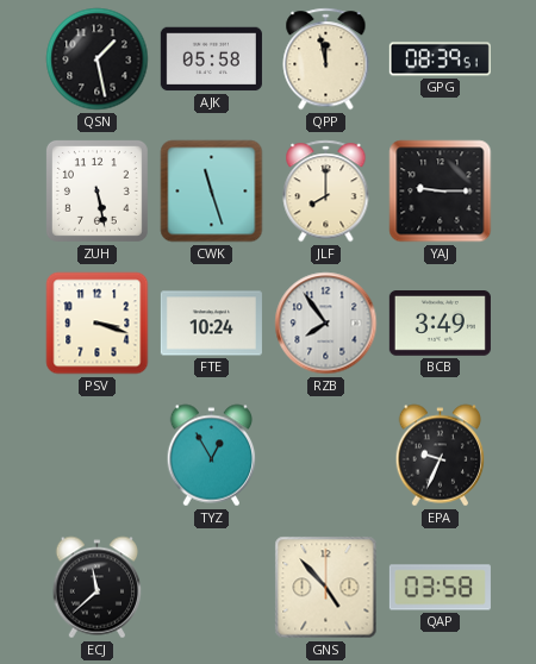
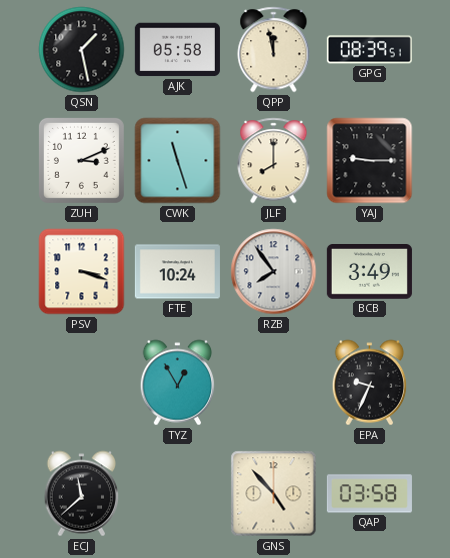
ZUH: 5:28 -> 3:11 (81, 160)
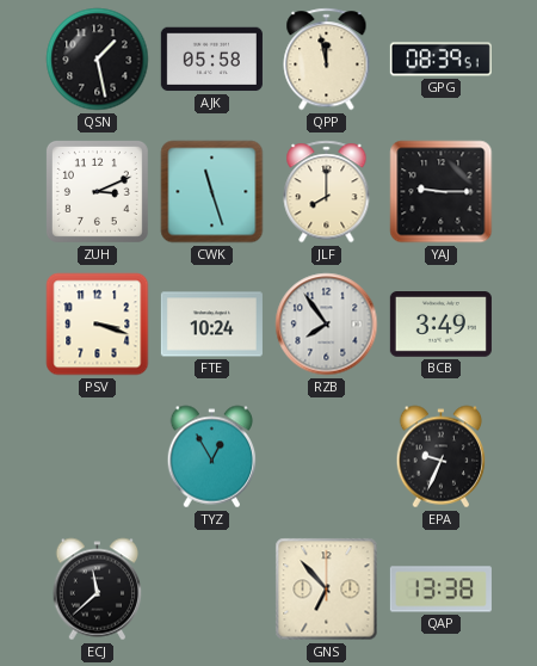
GNS: 4:53 -> 6:53 (327, 590)
QAP: 03:58 -> 13:38 (440, 590)
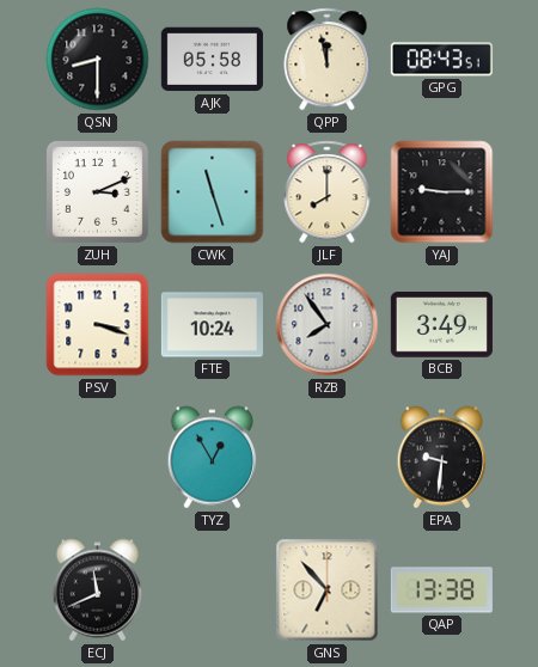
QSN: 1:28 -> 8:30 (98, 60)
GPG: 08:39 -> 08:43 (441, 60)
EPA: 9:34 -> 9:31 (442, 458)
ECJ: 11:38 -> 11:41 (98, 590)
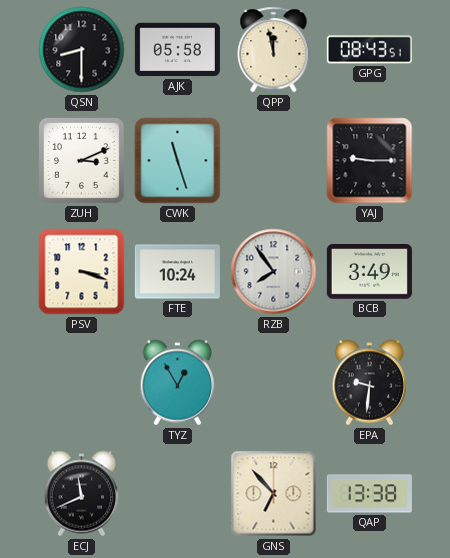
JLF: 8:00 -> none (328, 192)
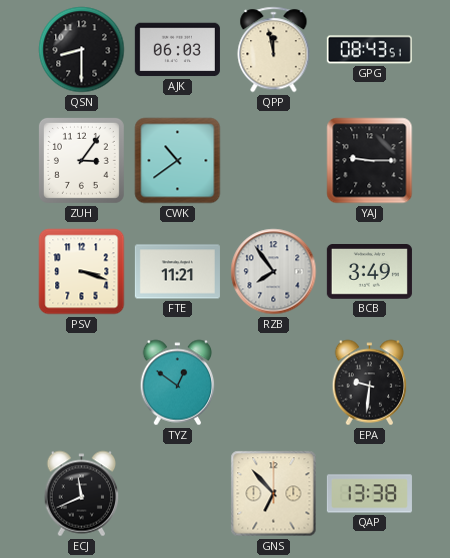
AJK: 05:58 -> 06:03 (177, 50)
ZUH: 3:11 -> 3:06 (81, 160)
CWK: 11:27 -> 10:39 (178, 161)
FTE: 10:24 -> 11:21 (177, 272)
TYZ: 12:55 -> 12:51 (178, 383)
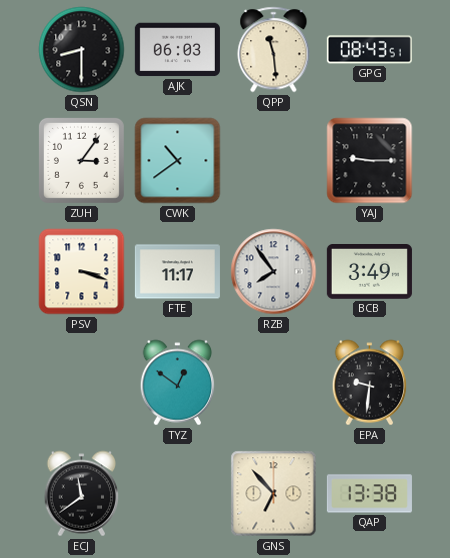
QPP: 11:58 -> 11:29 (274, 50)
FTE: 11:21 -> 11:17 (177, 272)
ECJ: 11:41 -> 11:39 (82, 494)
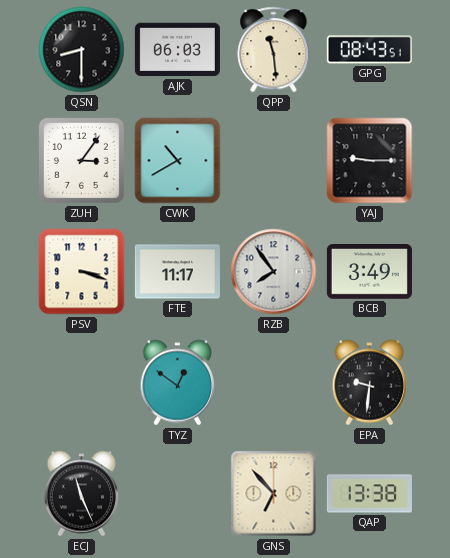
CWK: 10:39 -> 10:40 (178, 161)
ECJ: 11:39 -> 11:26 (82, 494)
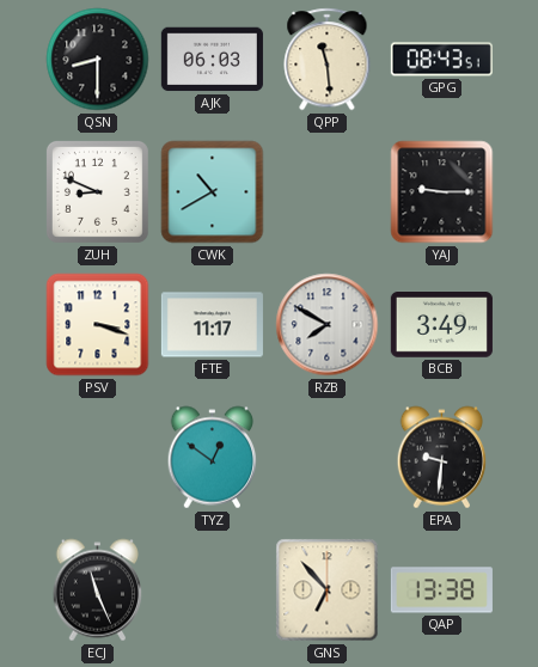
ZUH: 3:06 -> 8:49 (97, 191)
RZB: 7:54 -> 7:50 (328, 325)
